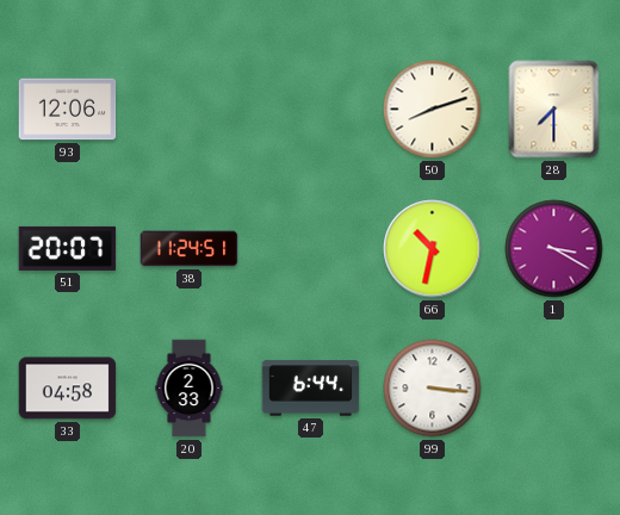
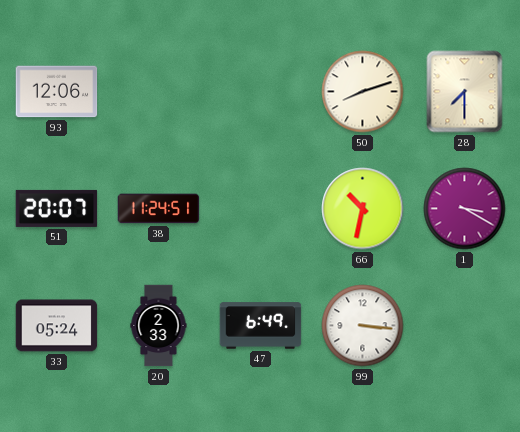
33: 04:58 -> 05:24 (57, 326)
47: 6:44 -> 6:49 (261, 326)
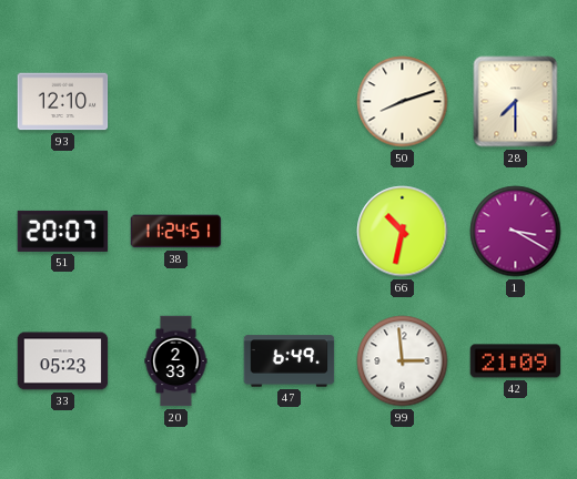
93: 12:06 -> 12:10 (63, 102)
33: 05:24 -> 05:23 (63, 361)
99: 3:16 -> 2:59 (403, 361)
42: none -> 21:09 (516, 361)
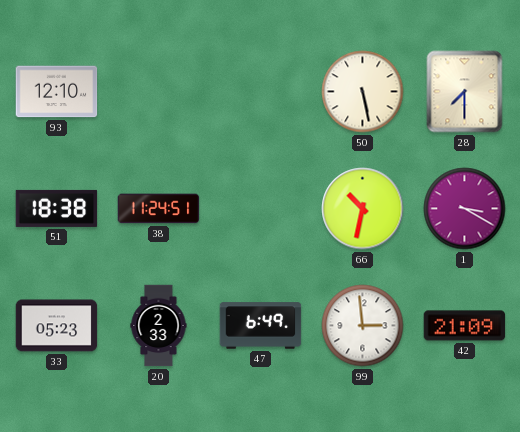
50: 8:12 -> 5:28 (363, 92)
51: 20:07 -> 18:38 (57, 208)
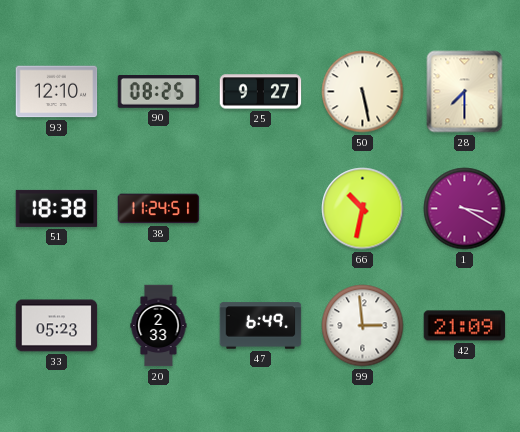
90: none -> 08:25 (159, 92)
25: none -> 9:27 (261, 92)
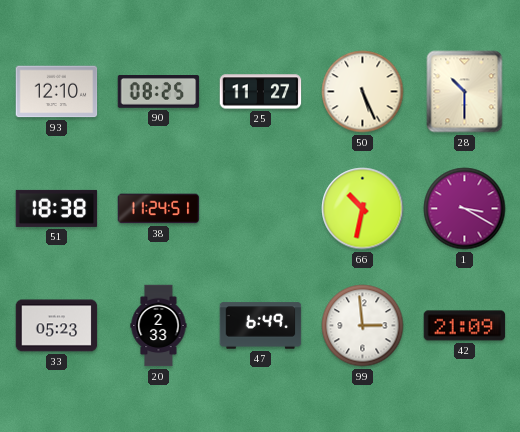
25: 9:27 -> 11:27 (261, 92)
50: 5:28 -> 5:26 (363, 92)
28: 7:30 -> 10:30 (465, 92)
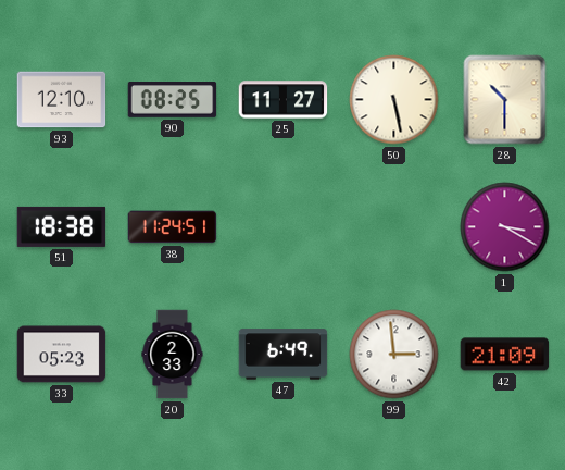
50: 5:26 -> 5:28 (394, 100)
66: 10:32 -> none (363, 209)
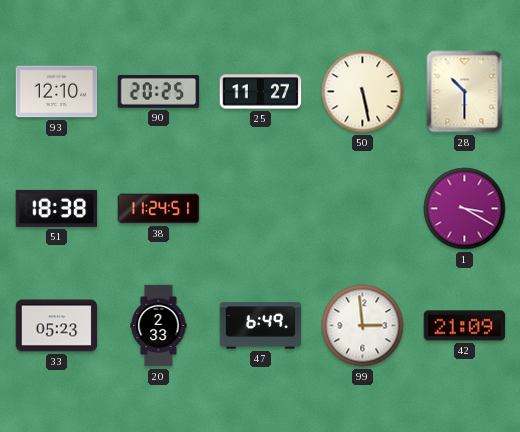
90: 08:25 -> 20:25 (159, 92)
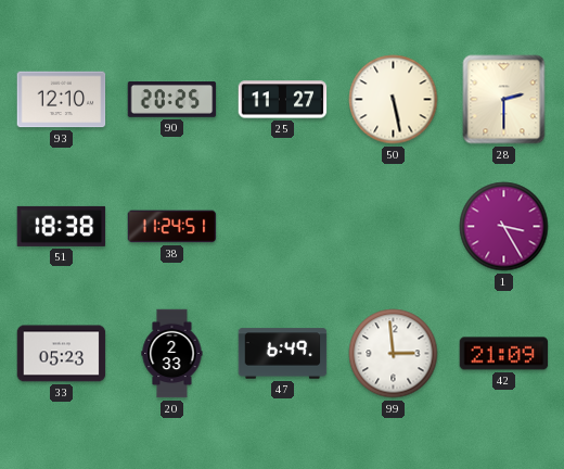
28: 10:30 -> 2:30 (504, 100)
1: 3:20 -> 3:25 (504, 227)
